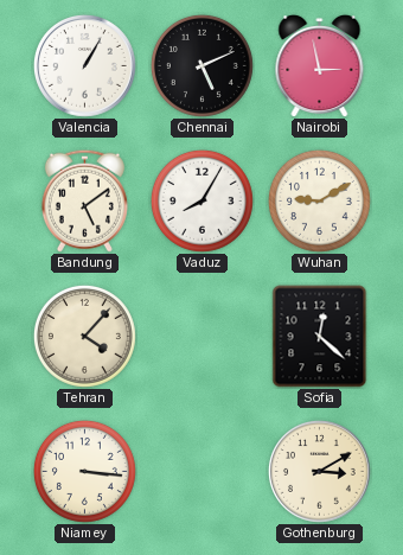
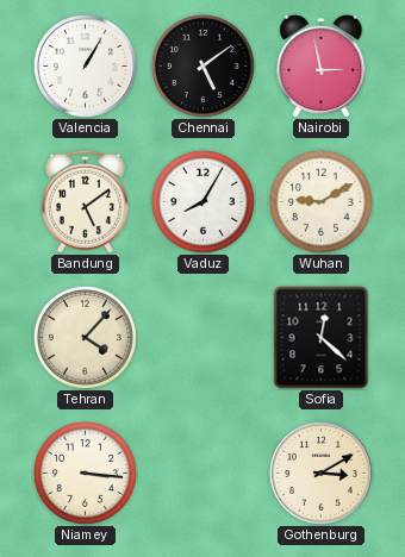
Chennai: 5:11 -> 5:09 (202, 65)
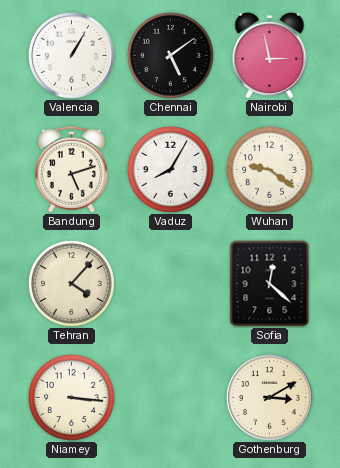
Bandung: 5:09 -> 5:12 (71, 169)
Wuhan: 9:10 -> 9:21 (269, 169)
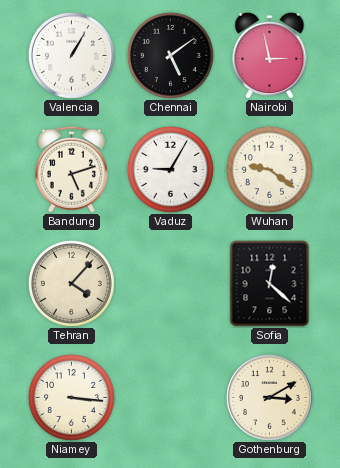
Vaduz: 8:05 -> 9:05 (170, 169)
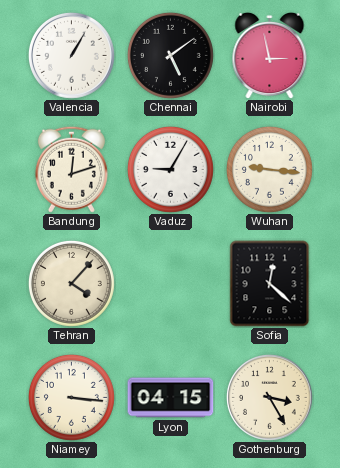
Bandung: 5:12 -> 12:12 (71, 169)
Wuhan: 9:21 -> 9:16 (269, 169)
Lyon: none -> 04:15 (171, 398)
Gothenburg: 3:10 -> 3:25 (270, 398)
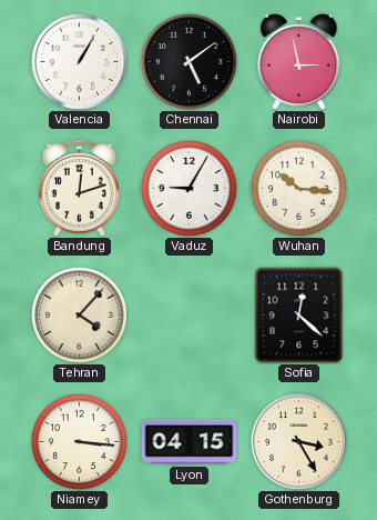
Wuhan: 9:16 -> 10:16 (298, 188)
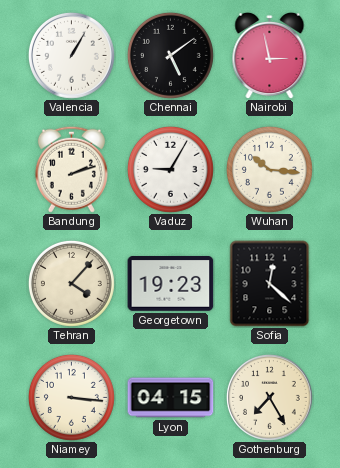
Bandung: 12:12 -> 2:12 (71, 169)
Georgetown: none -> 19:23 (171, 284)
Gothenburg: 3:25 -> 7:25 (270, 398)
